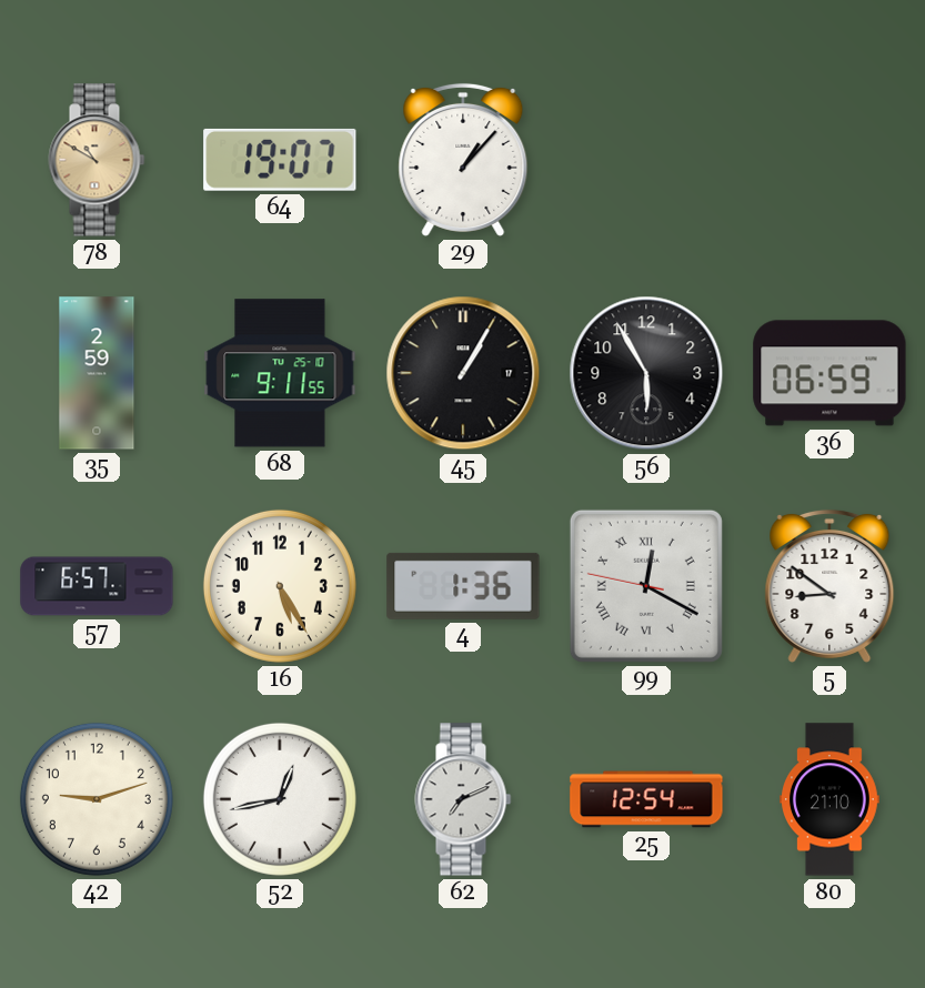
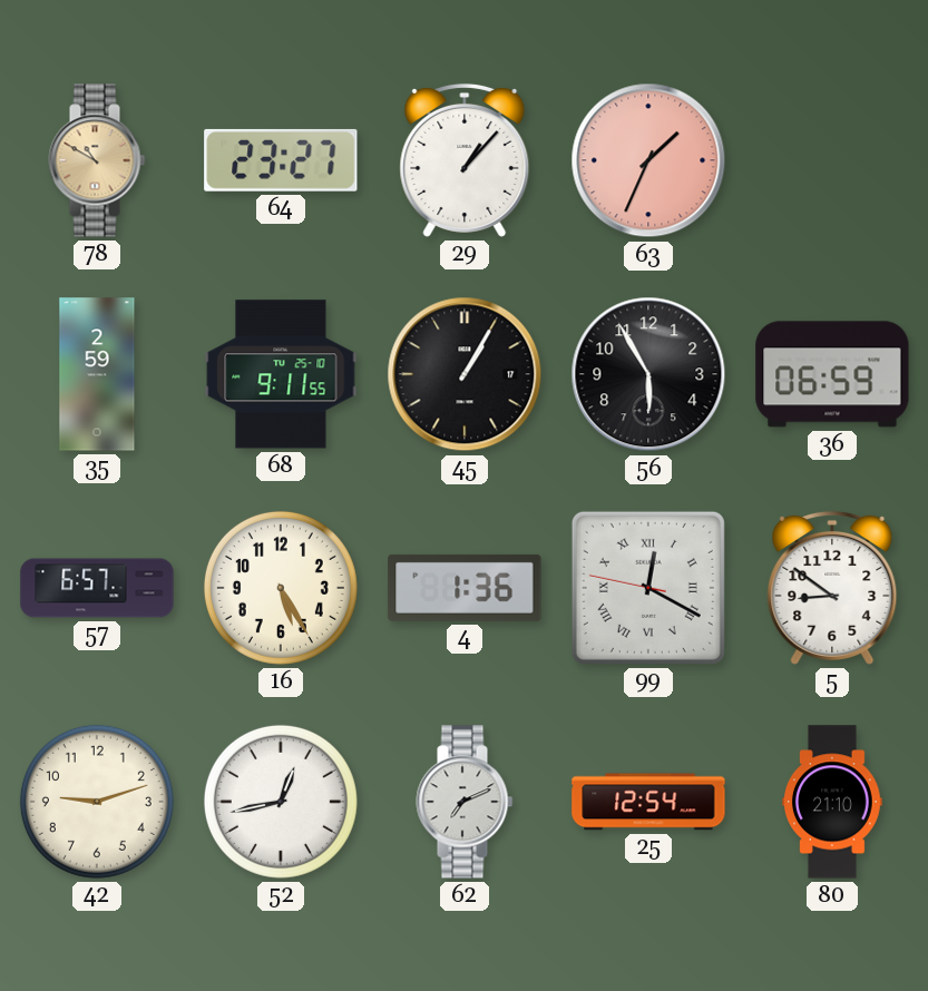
64: 19:07 -> 23:27 (281, 160)
63: none -> 1:34 (648, 160)
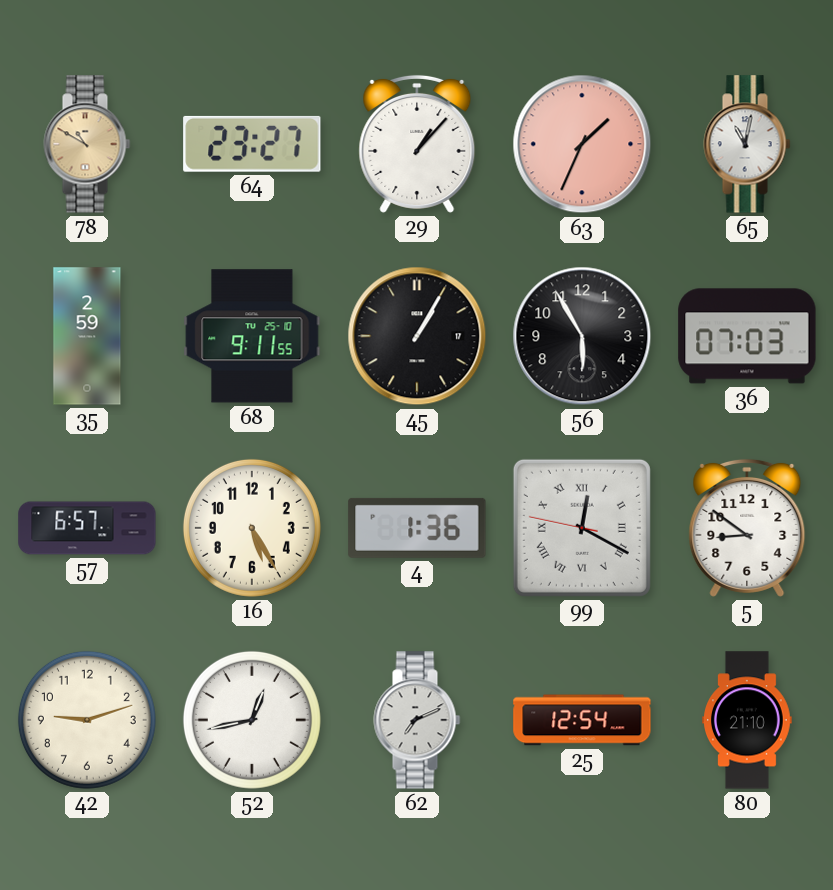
65: none -> 11:02 (747, 144)
36: 06:59 -> 07:03 (747, 336)
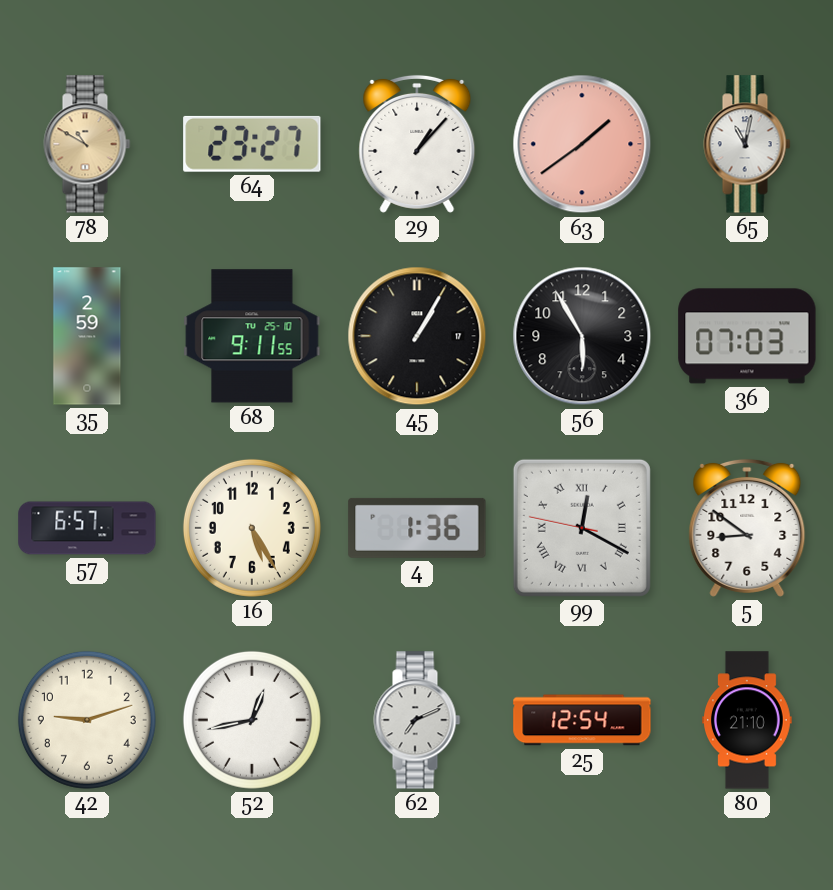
63: 1:34 -> 1:39 (582, 144)
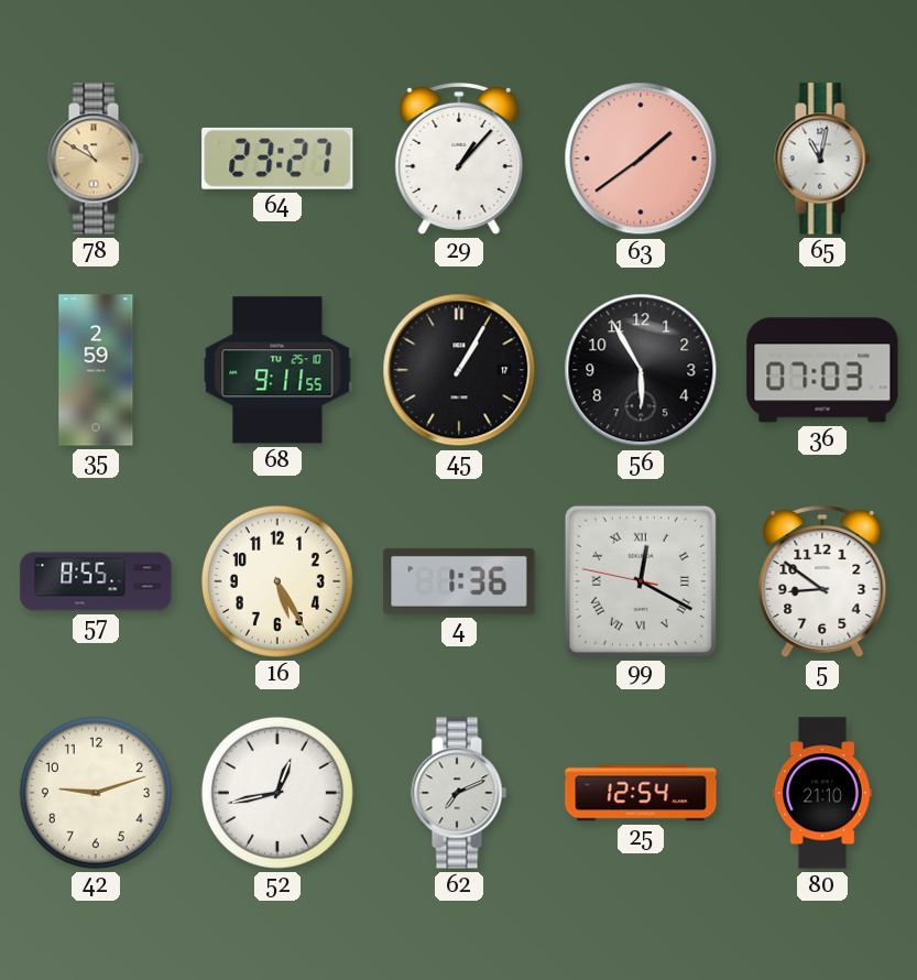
57: 6:57 -> 8:55 (96, 581)
